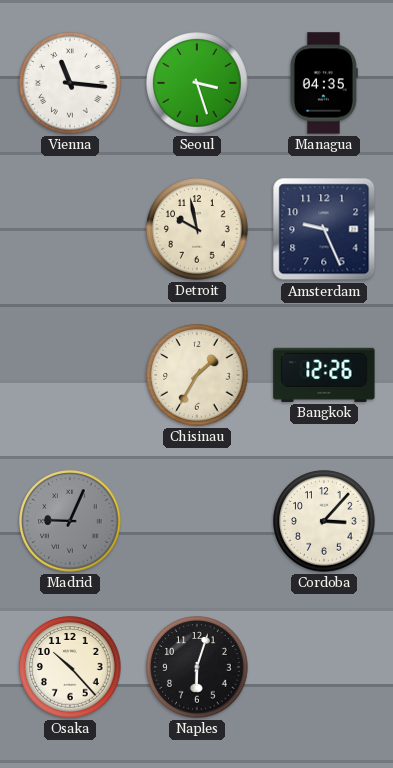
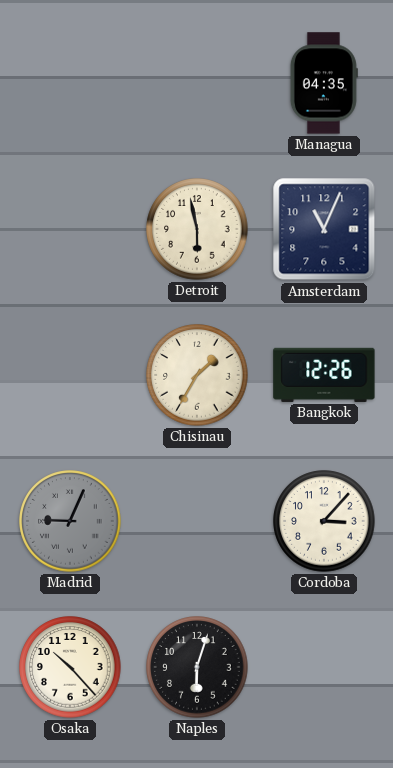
Vienna: 11:16 -> none (70, 83)
Seoul: 3:27 -> none (197, 83)
Detroit: 9:58 -> 5:58 (197, 229)
Amsterdam: 9:26 -> 11:04 (324, 229)
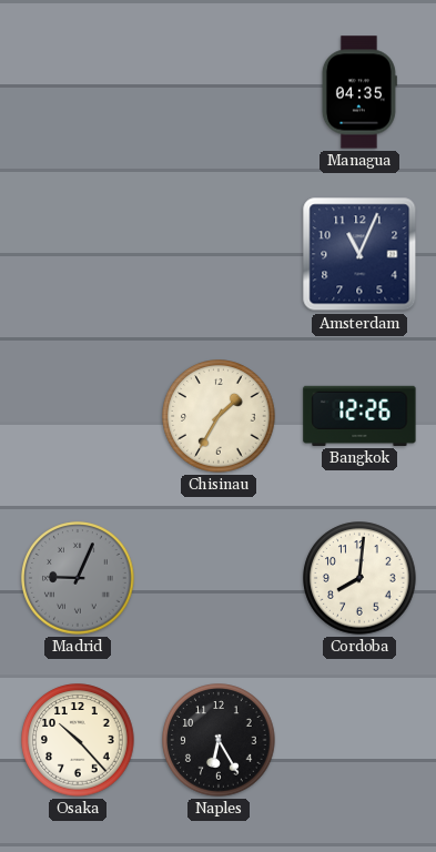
Detroit: 5:58 -> none (197, 229)
Cordoba: 3:07 -> 8:01 (359, 578)
Naples: 6:03 -> 6:25 (219, 740)
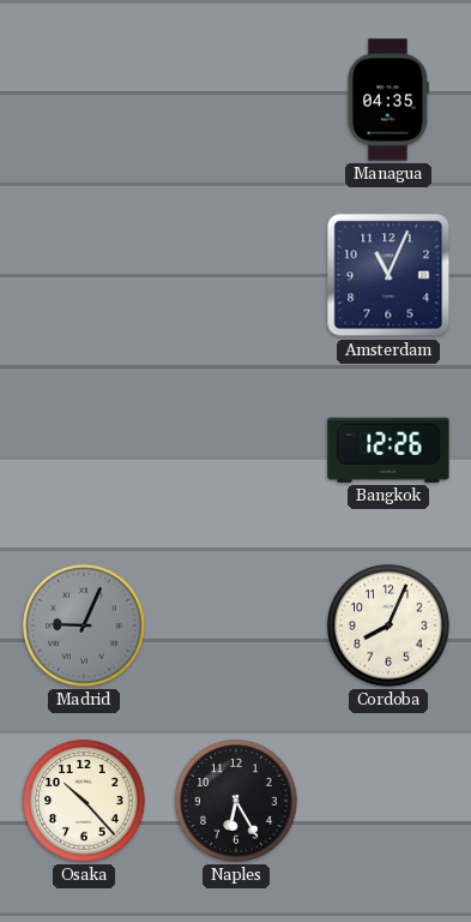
Chisinau: 1:35 -> none (219, 416)
Cordoba: 8:01 -> 8:04 (388, 625)
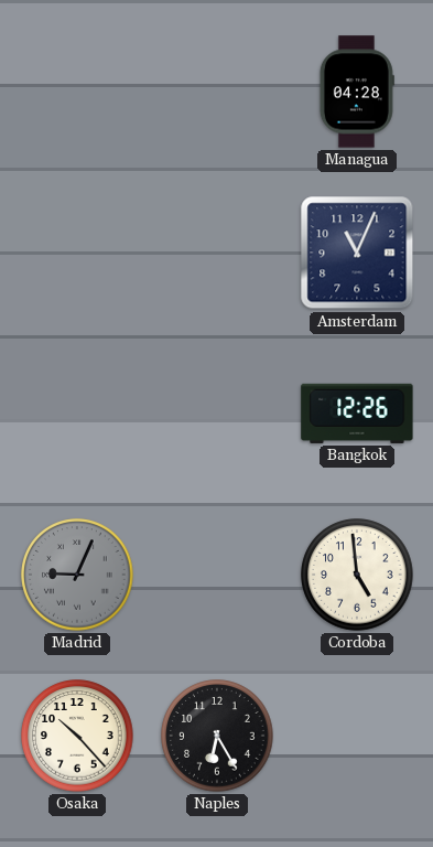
Managua: 04:35 -> 04:28 (357, 92)
Cordoba: 8:04 -> 4:59 (357, 575)
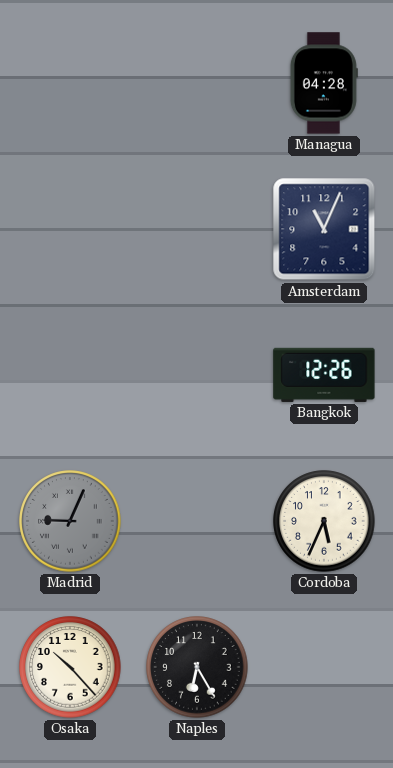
Cordoba: 4:59 -> 5:34 (324, 521)
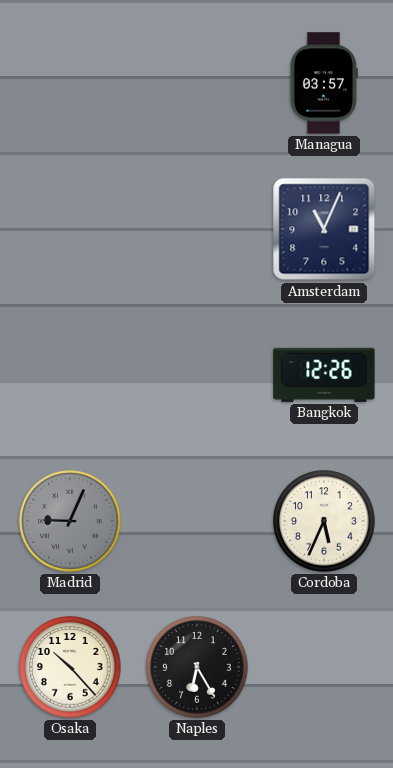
Managua: 04:28 -> 03:57 (324, 83)
